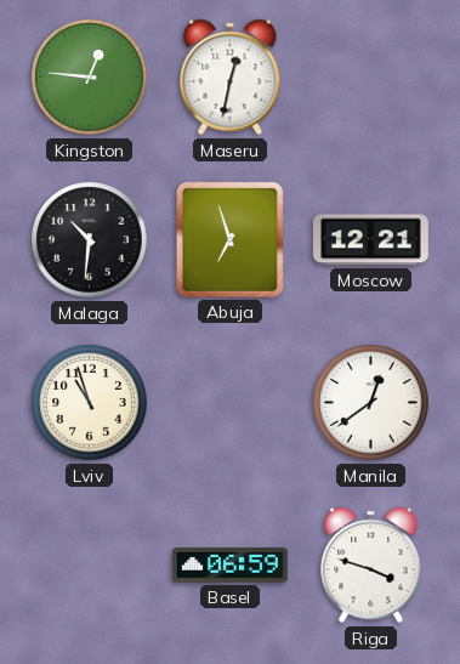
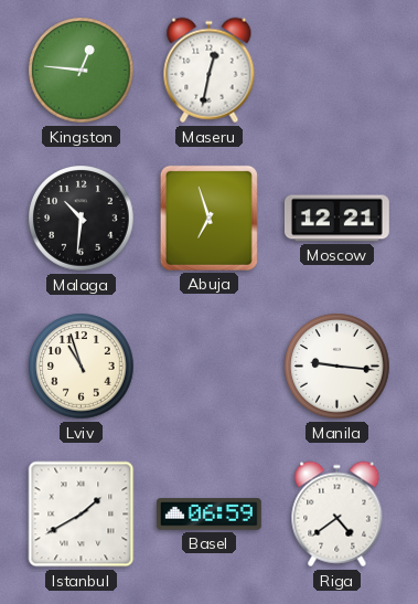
Manila: 12:39 -> 9:16 (337, 367)
Istanbul: none -> 1:40 (82, 515)
Riga: 3:48 -> 4:39 (337, 515)
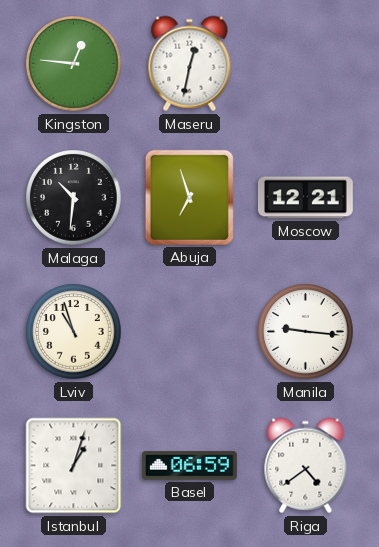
Istanbul: 1:40 -> 1:03 (74, 466)
